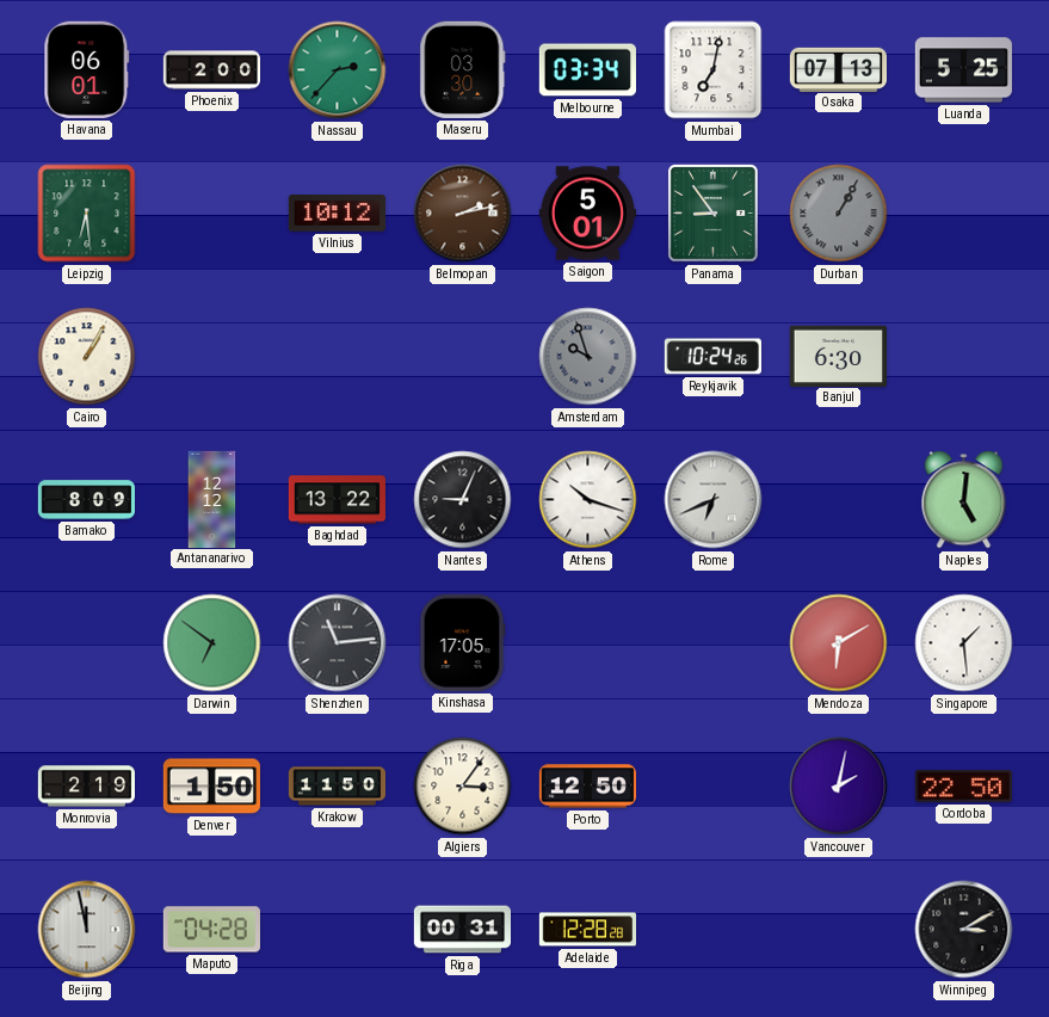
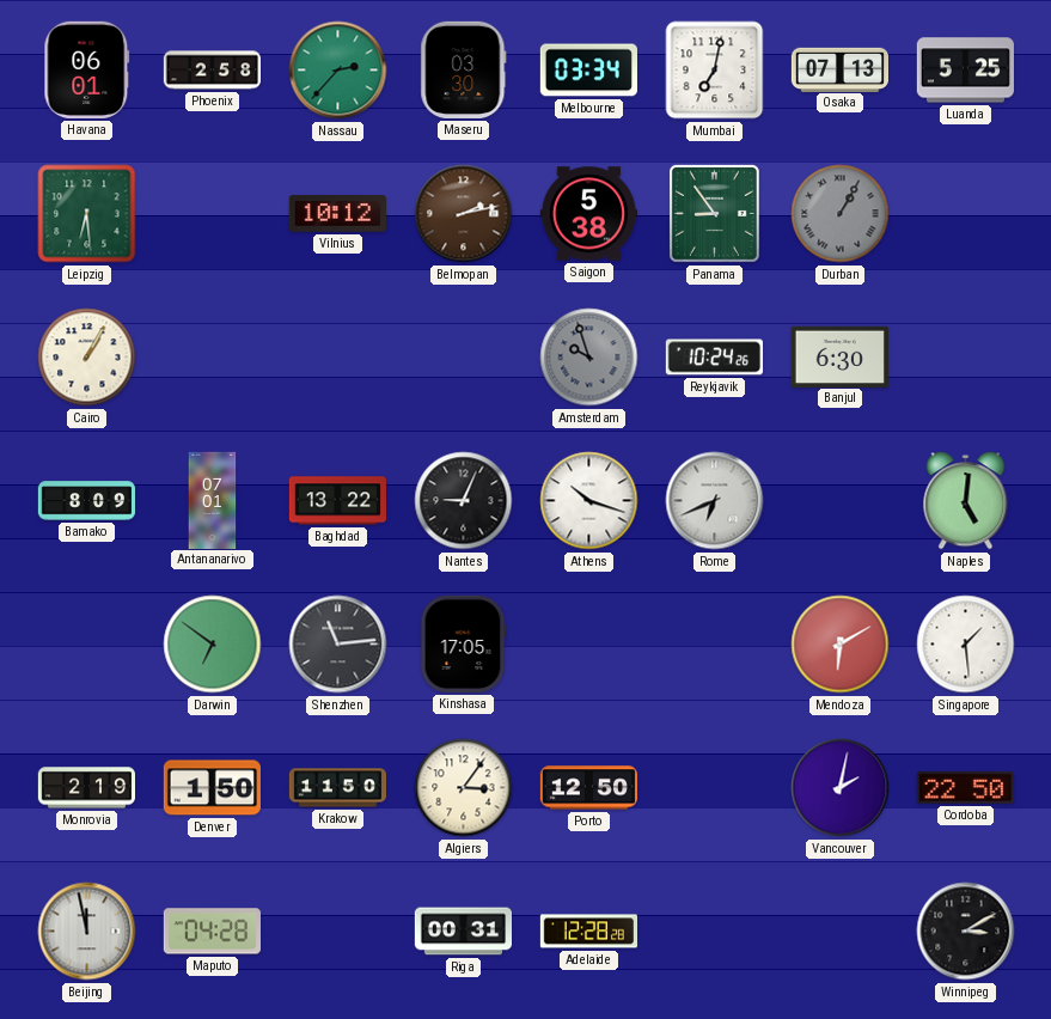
Phoenix: 2:00 -> 2:58 (212, 71)
Saigon: 5:01 -> 5:38 (588, 214)
Antananarivo: 12:12 -> 07:01 (213, 500)
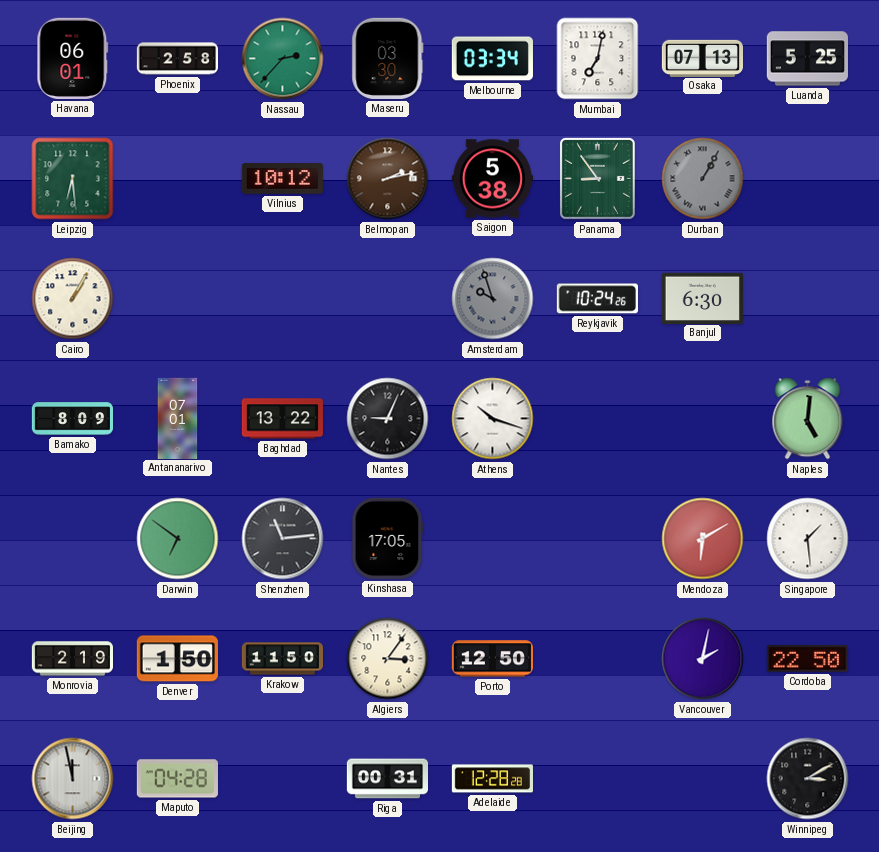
Rome: 6:41 -> none (715, 501)
